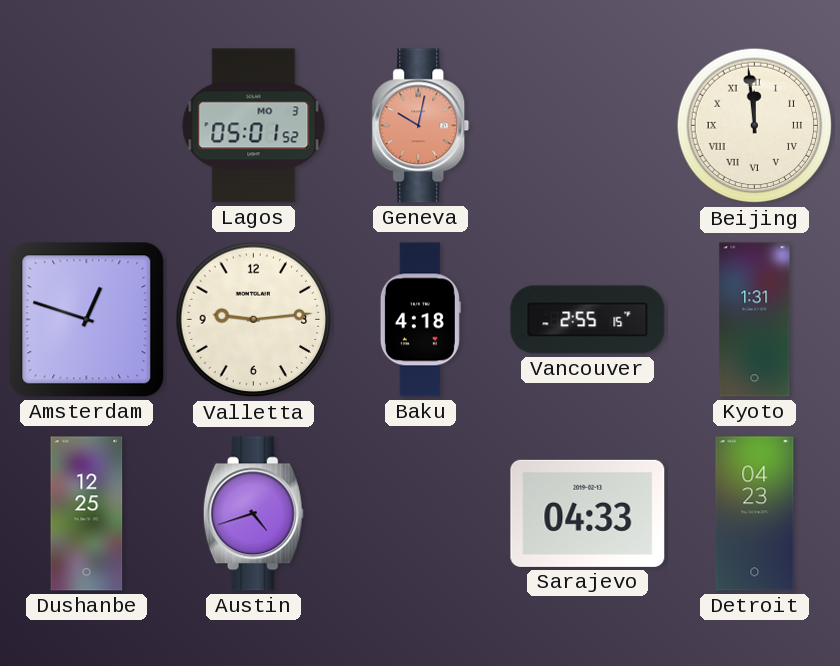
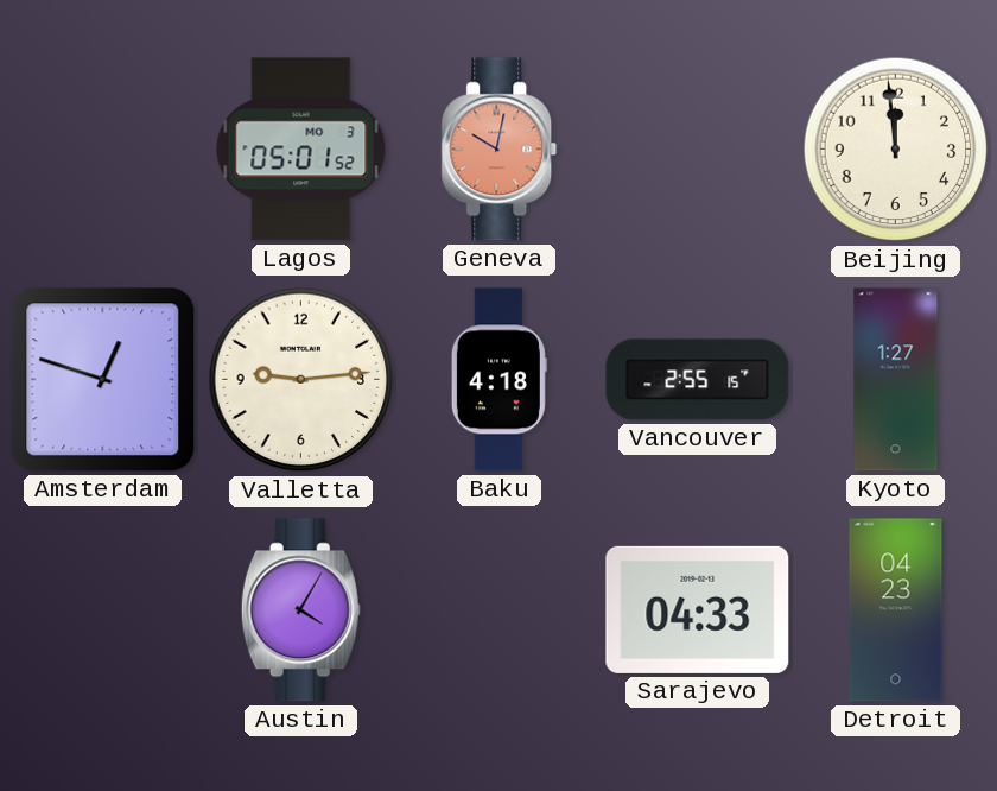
Beijing numerals: Roman -> Arabic (896, 150)
Kyoto: 1:31 -> 1:27 (896, 380)
Dushanbe: 12:25 -> none (87, 514)
Austin: 4:42 -> 4:05 (300, 610)
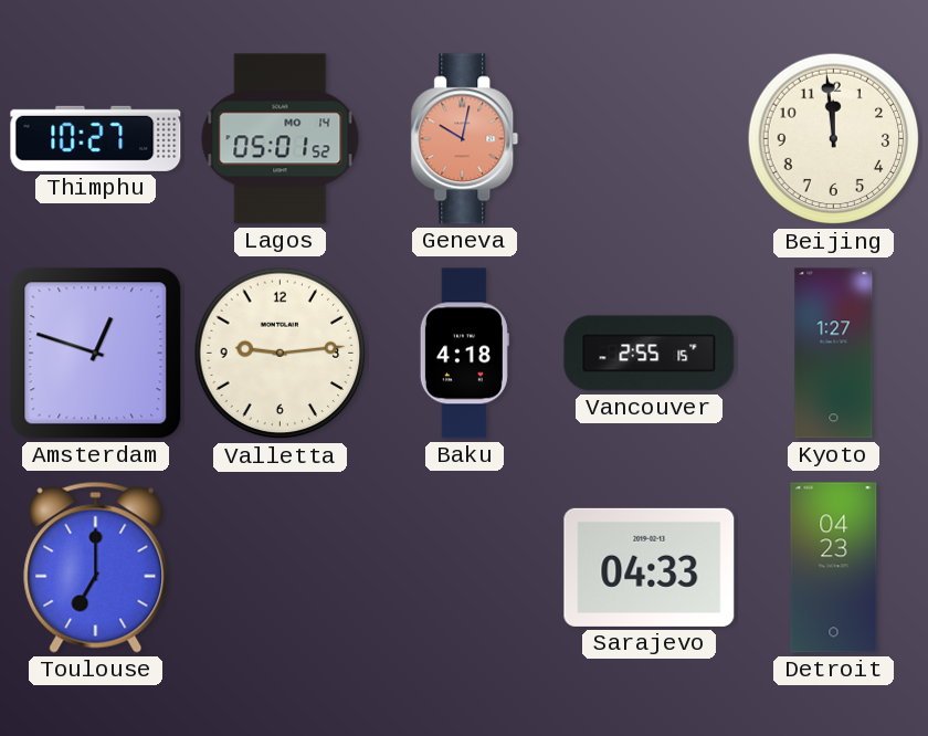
Thimphu: none -> 10:27 (96, 138)
Lagos date: MO 3 -> MO 14 (281, 139)
Toulouse: none -> 7:00 (96, 567)
Austin: 4:05 -> none (300, 610)
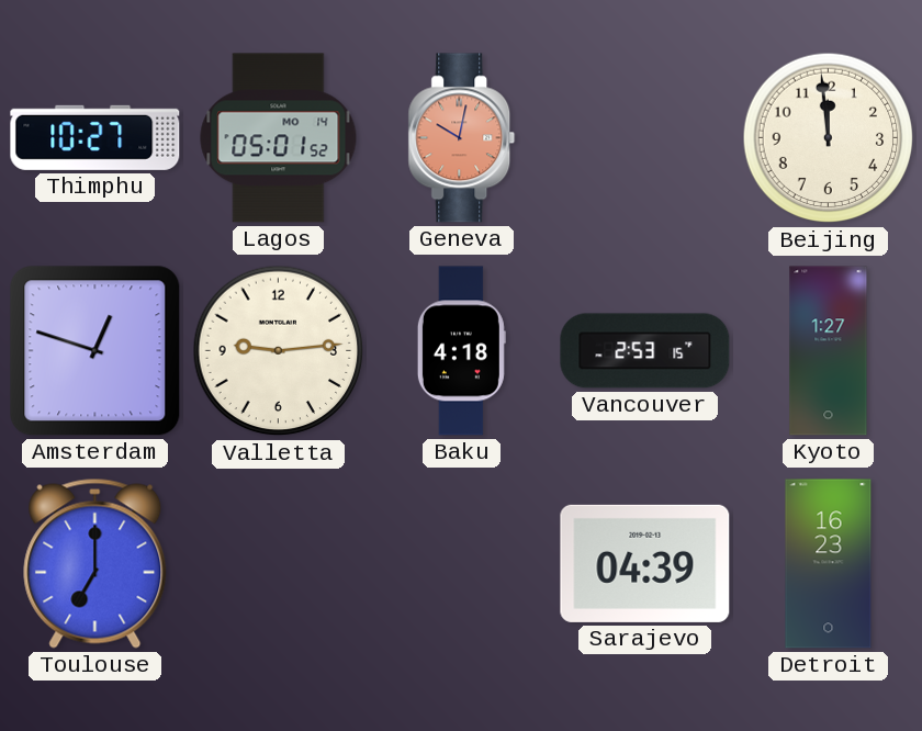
Vancouver: 2:55 -> 2:53 (645, 351)
Sarajevo: 04:33 -> 04:39 (645, 563)
Detroit: 04:23 -> 16:23 (829, 564)
